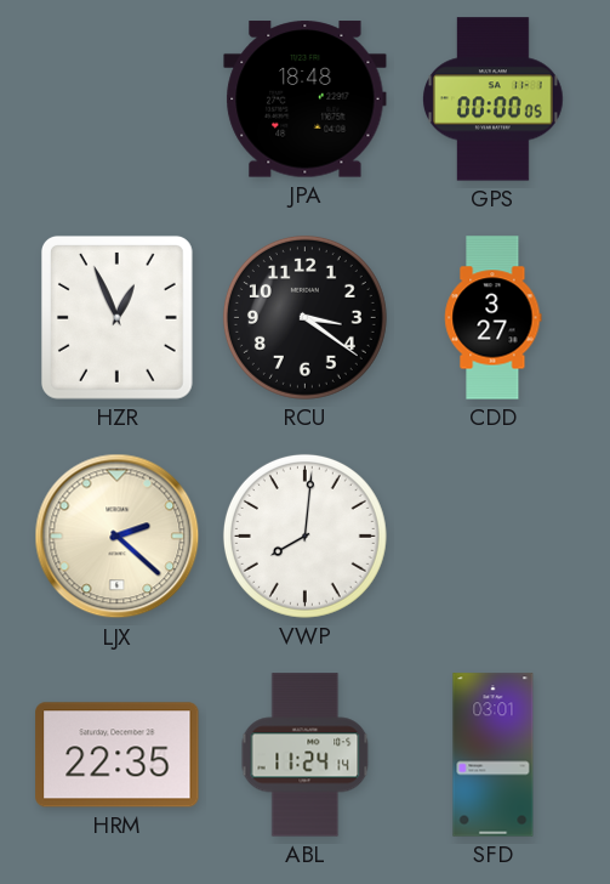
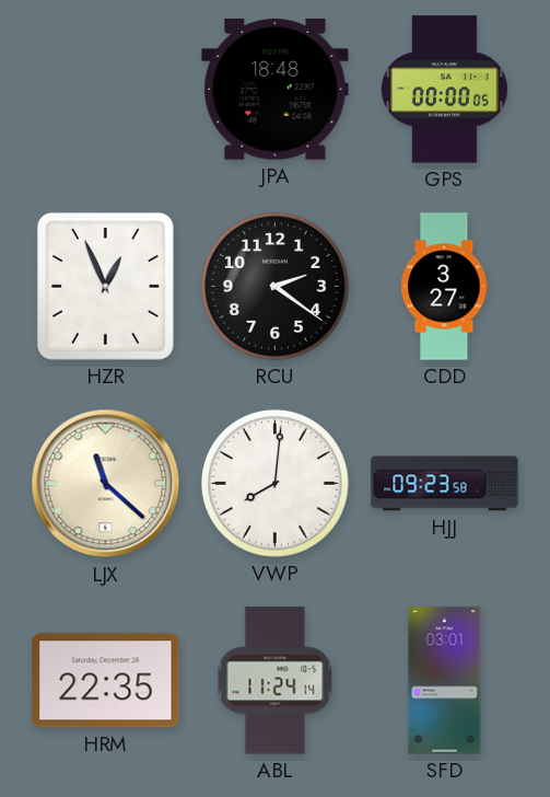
RCU: 3:21 -> 2:21 (274, 286)
LJX: 2:22 -> 11:22 (106, 484)
HJJ: none -> 09:23 (445, 484)
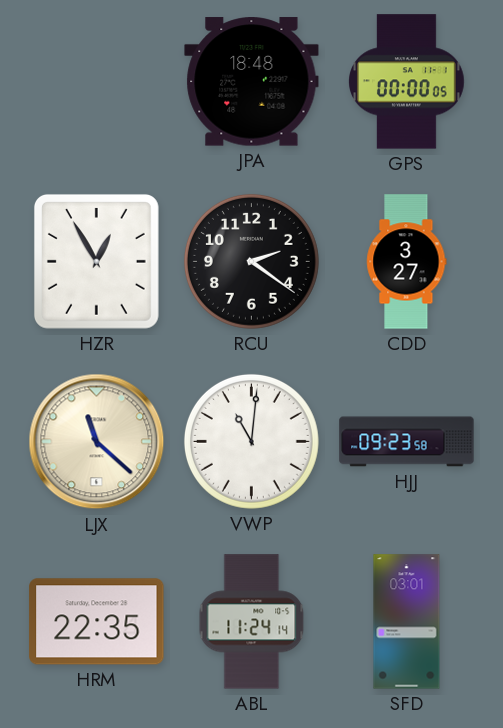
HZR: 12:56 -> 12:55 (96, 261)
VWP: 8:01 -> 11:01 (251, 441)
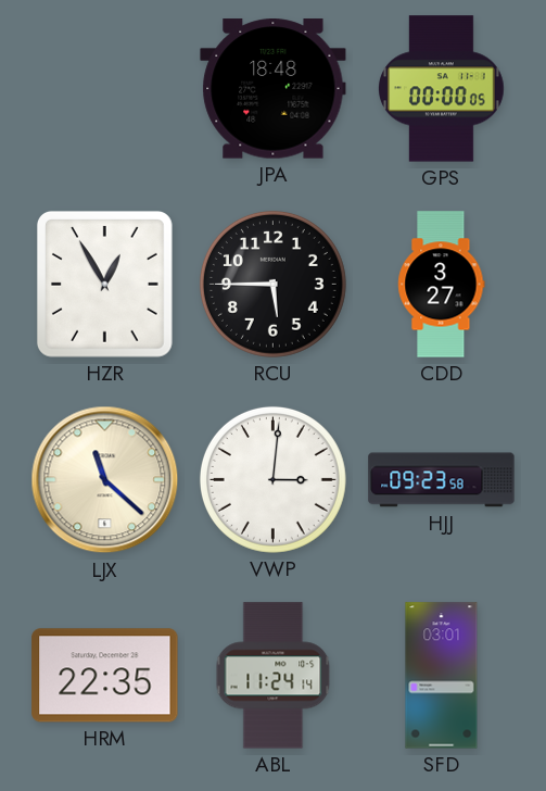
RCU: 2:21 -> 5:45 (272, 284)
VWP: 11:01 -> 3:01 (272, 479)
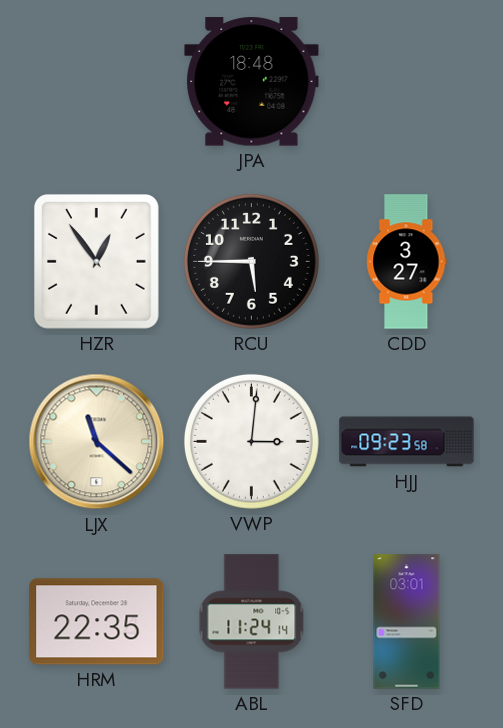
GPS: 00:00 -> none (442, 89)
HZR: 12:55 -> 12:54 (96, 261)
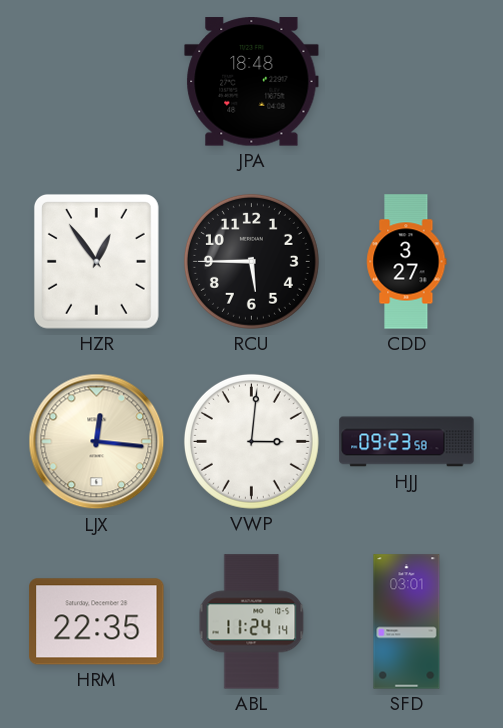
LJX: 11:22 -> 12:16 (97, 442)
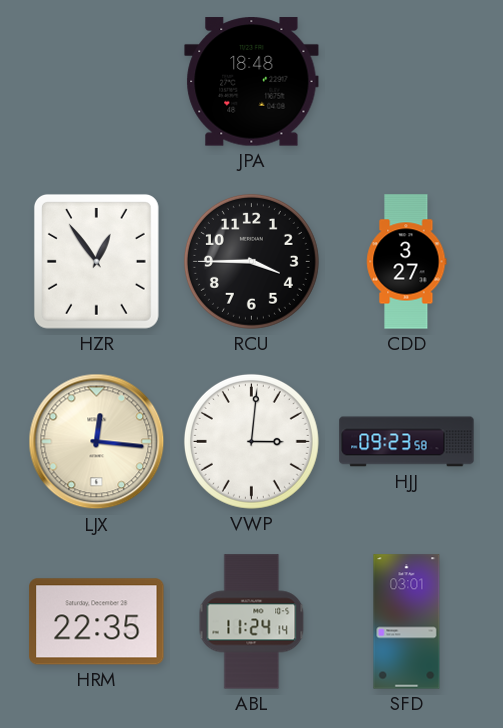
RCU: 5:45 -> 3:45 (251, 261)
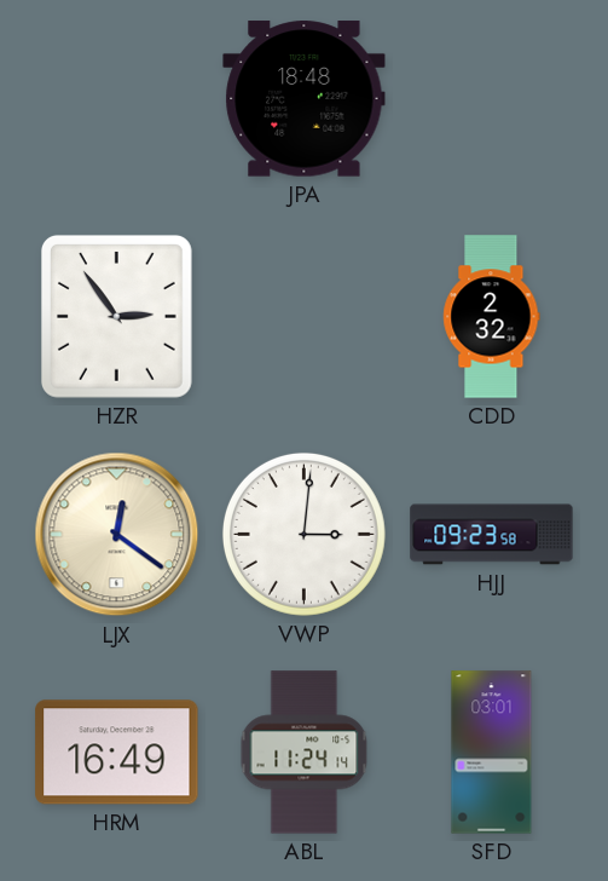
HZR: 12:54 -> 2:54 (116, 316)
RCU: 3:45 -> none (251, 261)
CDD: 3:27 -> 2:32 (492, 317)
LJX: 12:16 -> 12:21 (117, 535)
HRM: 22:35 -> 16:49 (117, 753)
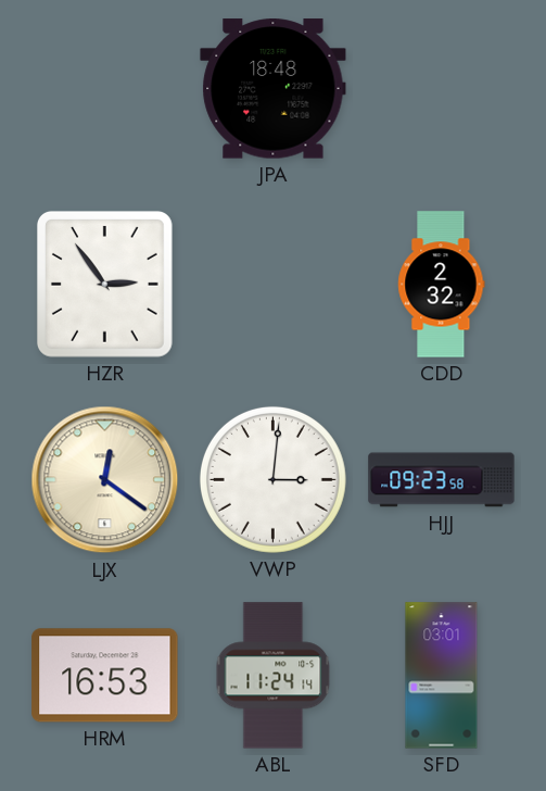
HRM: 16:49 -> 16:53 (105, 676)
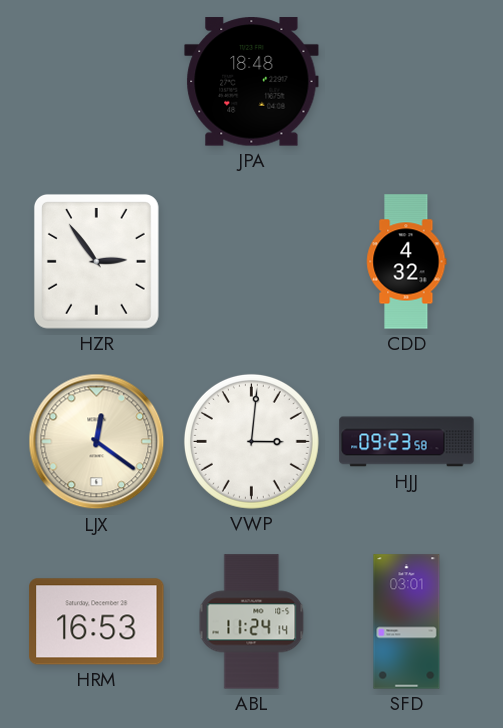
CDD: 2:32 -> 4:32 (407, 262)
